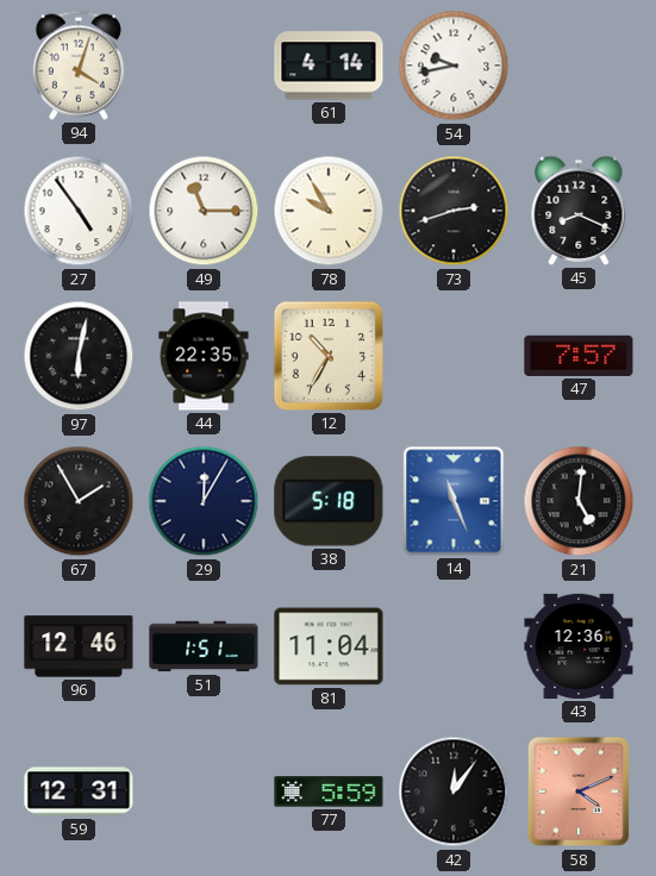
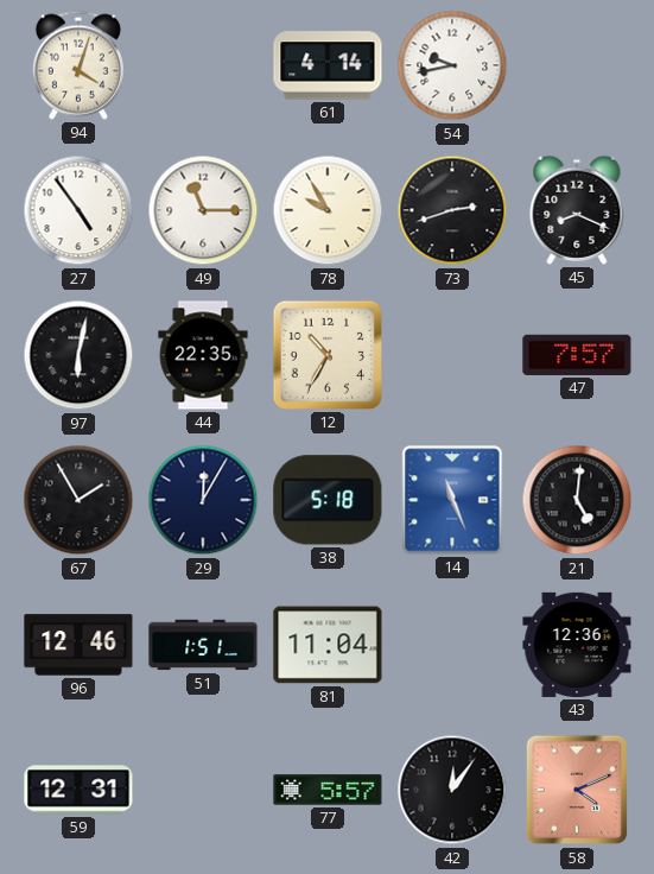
77: 5:59 -> 5:57 (328, 790)
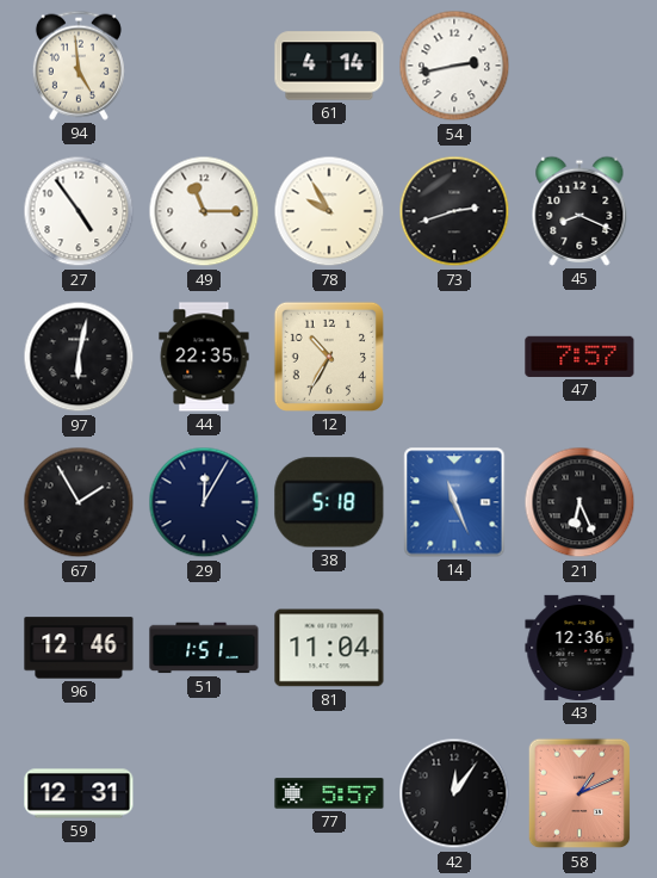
94: 4:03 -> 4:59 (79, 66)
54: 9:43 -> 2:43 (454, 66)
21: 5:01 -> 6:26 (579, 502)
58: 4:11 -> 1:11 (579, 793)
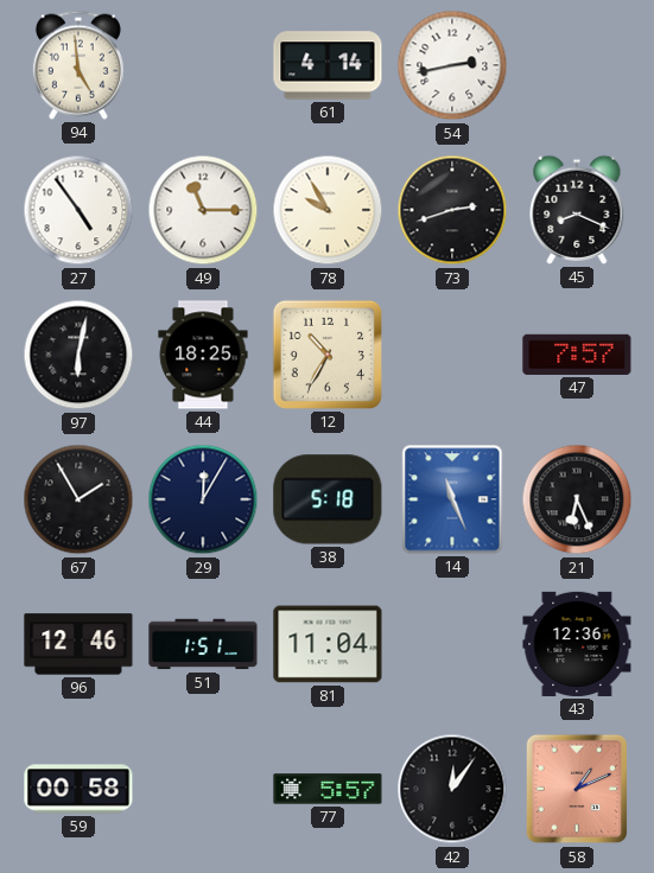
44: 22:35 -> 18:25 (203, 355)
59: 12:31 -> 00:58 (78, 789)
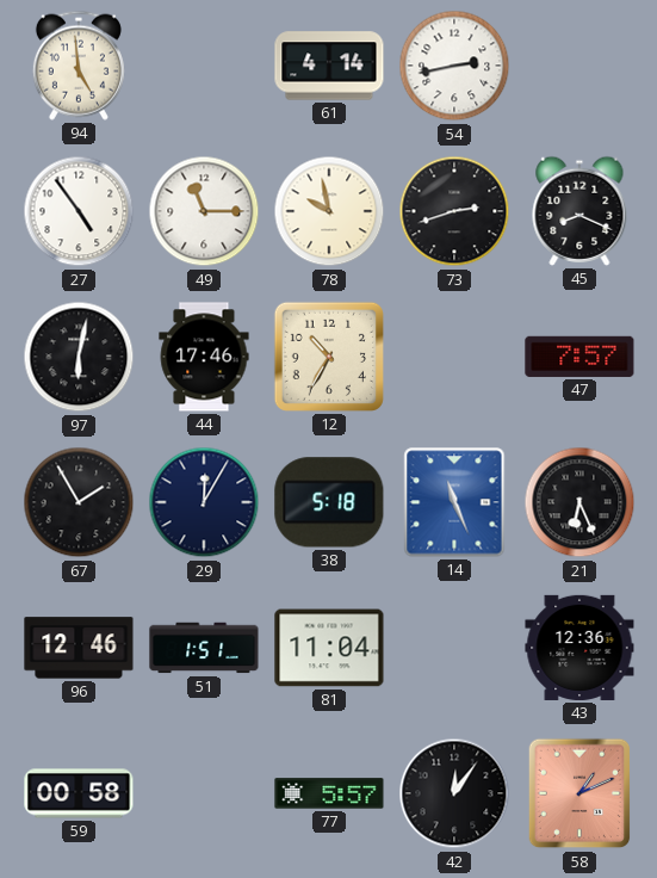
78: 9:55 -> 9:58 (329, 211)
44: 18:25 -> 17:46 (204, 357)
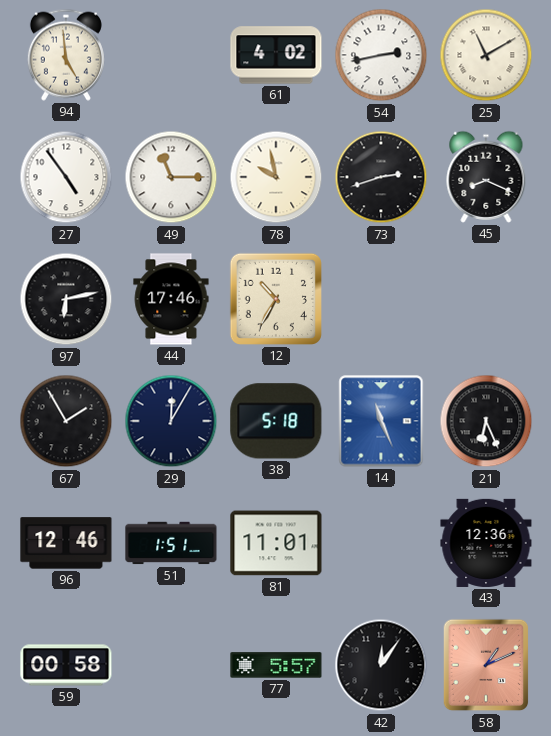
61: 4:14 -> 4:02 (276, 55)
25: none -> 11:10 (486, 55)
97: 6:02 -> 6:13 (66, 299)
47: 7:57 -> none (579, 357)
81: 11:04 -> 11:01 (276, 543)
